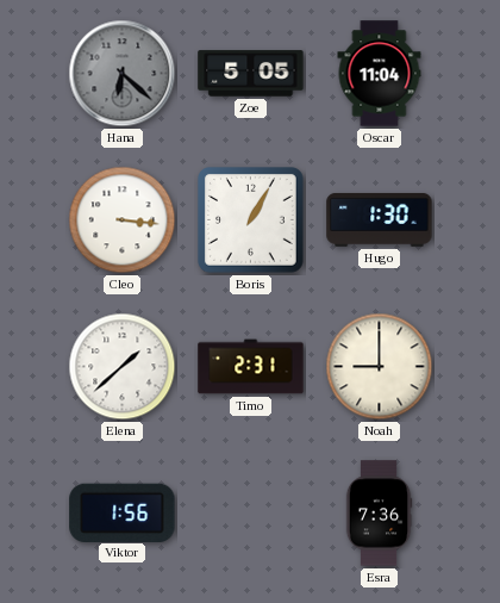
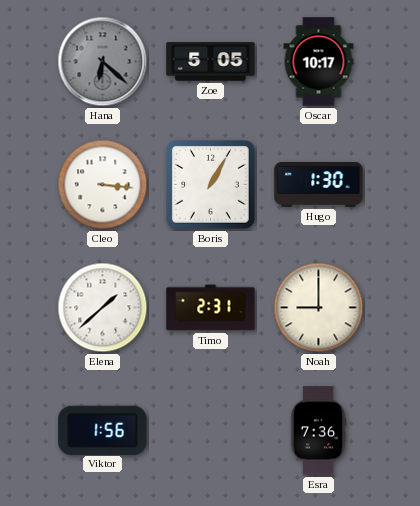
Oscar: 11:04 -> 10:17 (319, 62)
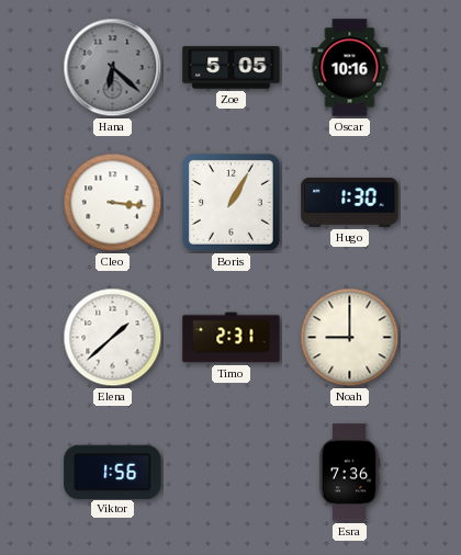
Oscar: 10:17 -> 10:16 (350, 68)
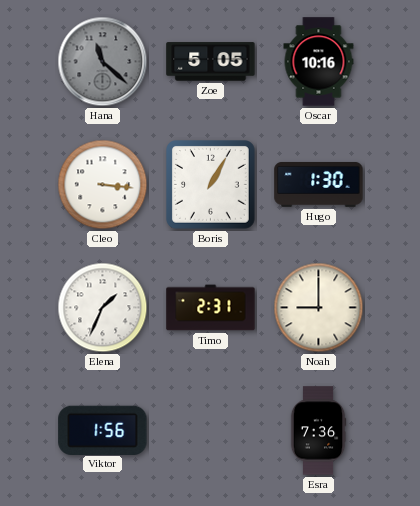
Hana: 6:22 -> 11:22 (103, 62)
Elena: 1:38 -> 1:34 (103, 308)
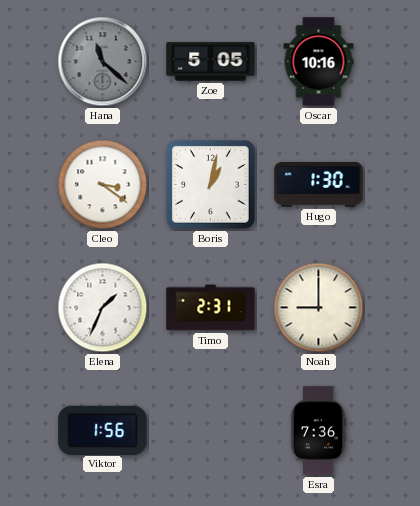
Cleo: 3:16 -> 3:21 (103, 185)
Boris: 1:05 -> 1:02 (211, 185)
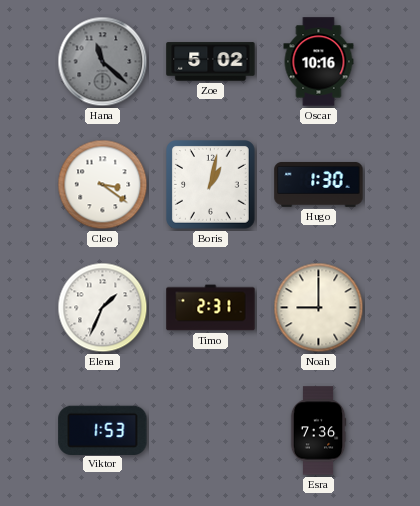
Zoe: 5:05 -> 5:02 (211, 62)
Viktor: 1:56 -> 1:53 (103, 430)
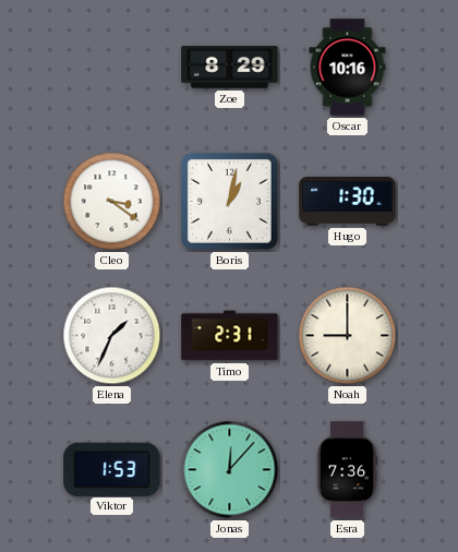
Hana: 11:22 -> none (103, 62)
Zoe: 5:02 -> 8:29 (230, 68)
Jonas: none -> 12:07 (230, 470)
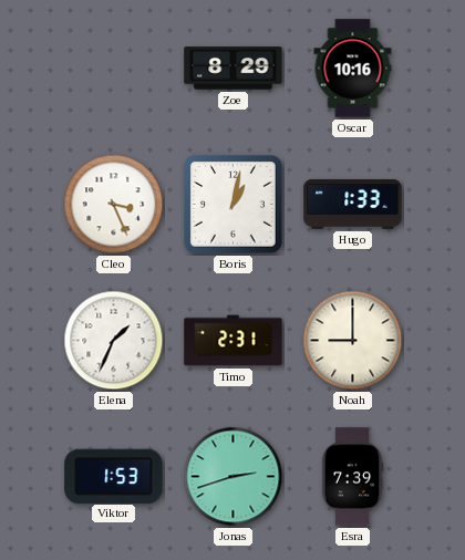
Cleo: 3:21 -> 3:26 (114, 205)
Hugo: 1:30 -> 1:33 (353, 204)
Jonas: 12:07 -> 2:42 (234, 477)
Esra: 7:36 -> 7:39 (352, 477)
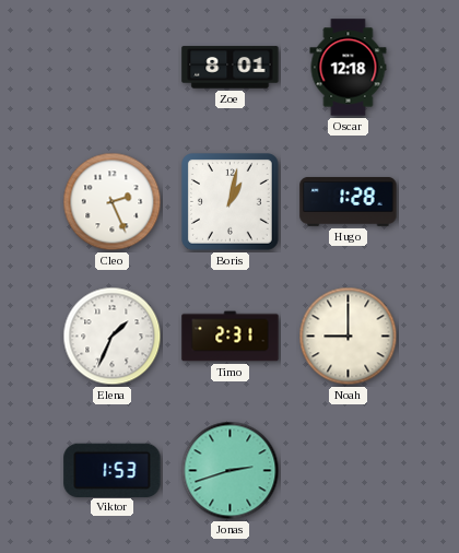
Zoe: 8:29 -> 8:01 (231, 68)
Oscar: 10:16 -> 12:18 (349, 68)
Cleo: 3:26 -> 2:26 (113, 202)
Hugo: 1:33 -> 1:28 (349, 201)
Esra: 7:39 -> none (352, 477)
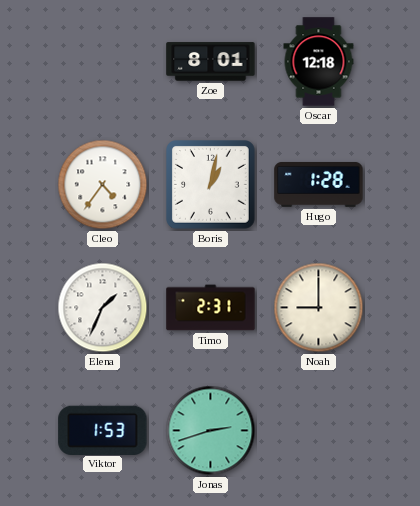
Cleo: 2:26 -> 4:36 (103, 185)
